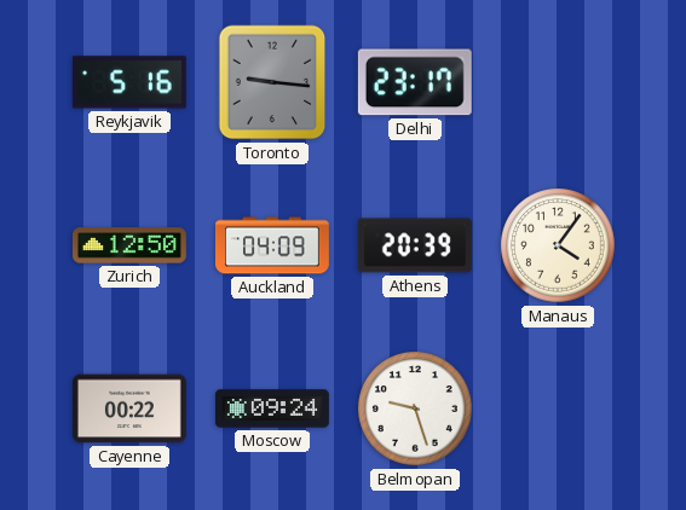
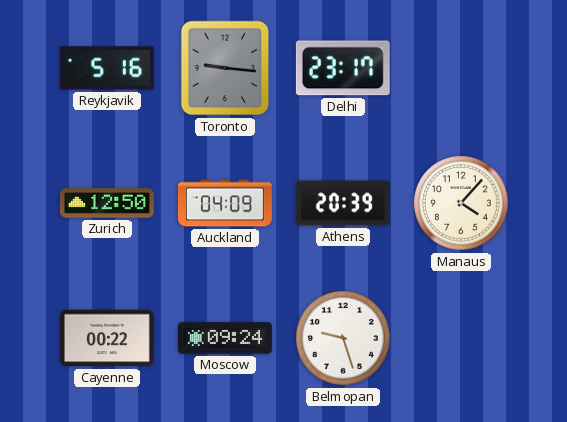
Manaus: 4:06 -> 4:07 (461, 203)
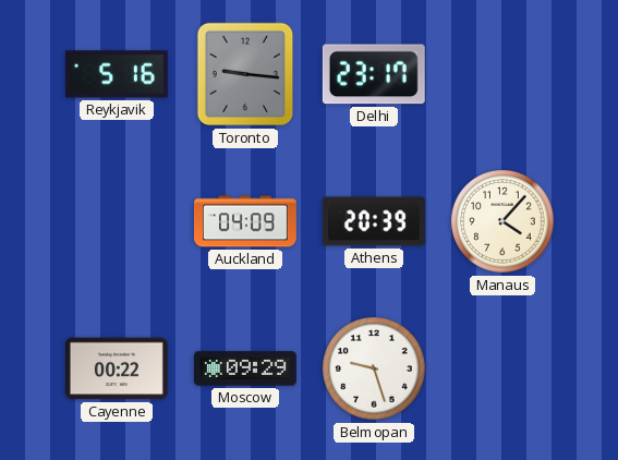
Zurich: 12:50 -> none (107, 203)
Moscow: 09:24 -> 09:29 (245, 368)
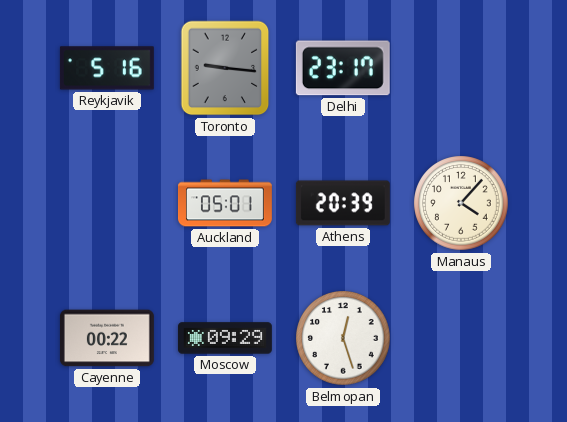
Auckland: 04:09 -> 05:01 (226, 203)
Belmopan: 9:27 -> 12:27 (343, 338)
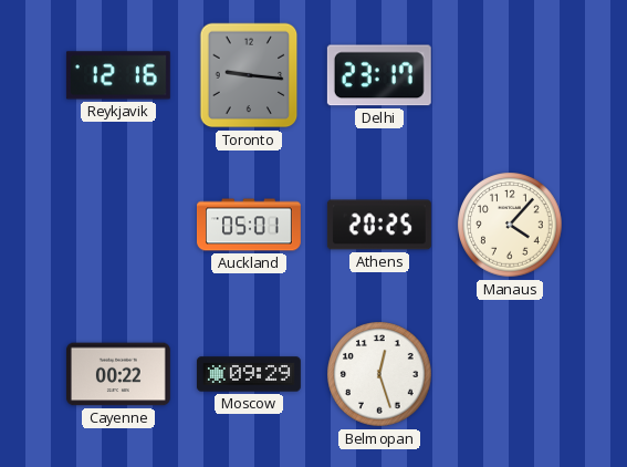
Reykjavik: 5:16 -> 12:16 (118, 75)
Athens: 20:39 -> 20:25 (379, 225)
